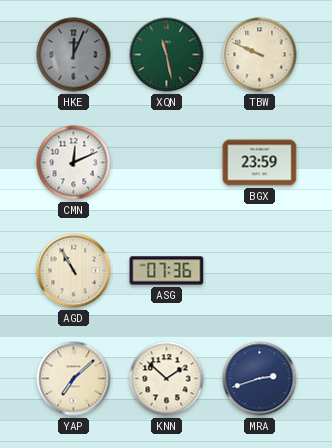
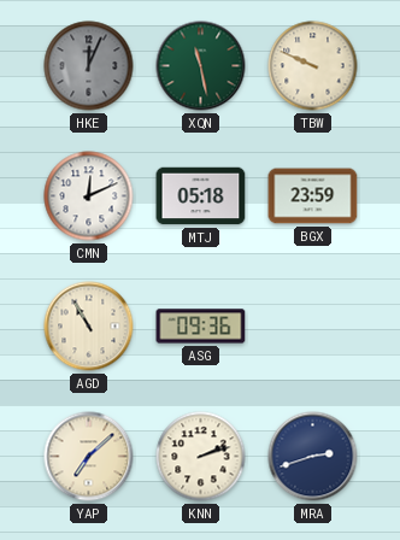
MTJ: none -> 05:18 (201, 196)
ASG: 07:36 -> 09:36 (201, 327)
KNN: 1:52 -> 2:12 (201, 457)
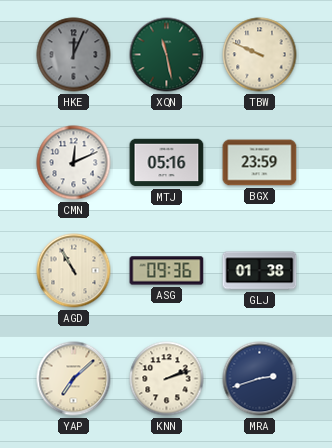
MTJ: 05:18 -> 05:16 (167, 163)
GLJ: none -> 01:38 (260, 271)
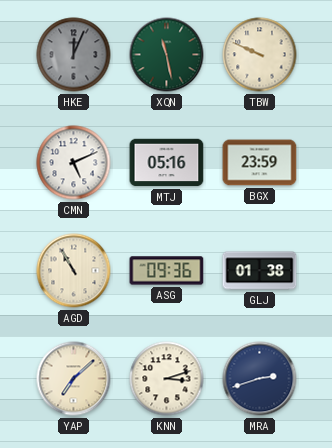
CMN: 12:11 -> 5:11 (74, 163)
KNN: 2:12 -> 3:12 (167, 379)
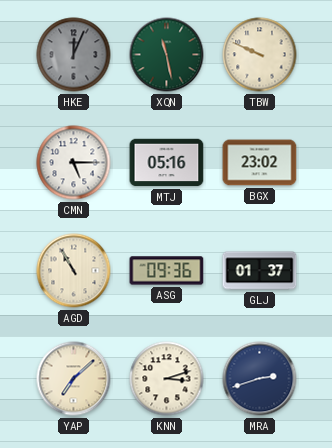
CMN: 5:11 -> 5:15 (74, 163)
BGX: 23:59 -> 23:02 (260, 163)
GLJ: 01:38 -> 01:37 (260, 271)
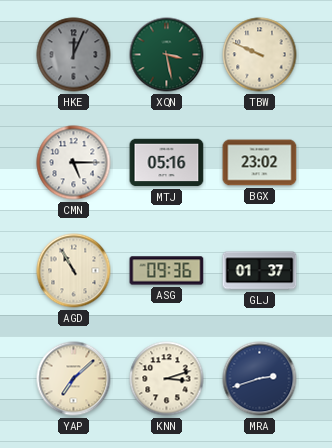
XQN: 11:28 -> 3:28 (167, 55)
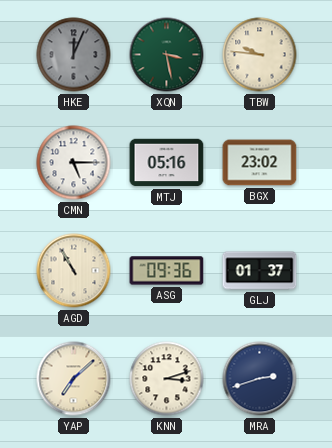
TBW: 9:49 -> 9:46 (260, 55)
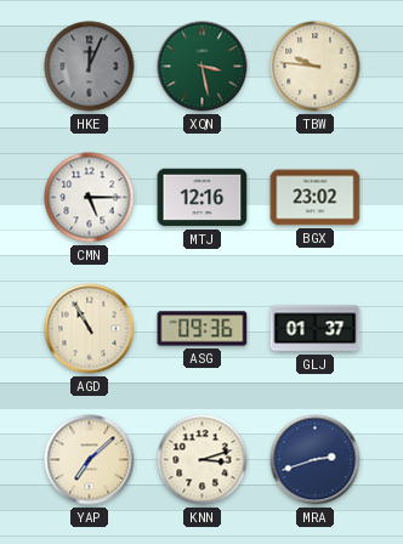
MTJ: 05:16 -> 12:16 (203, 198)
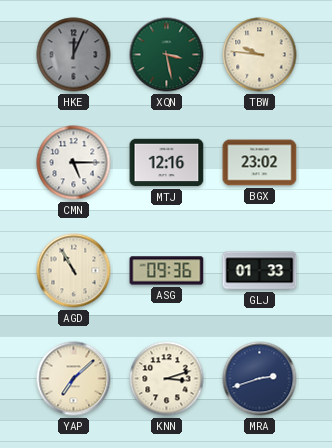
GLJ: 01:37 -> 01:33 (260, 271)
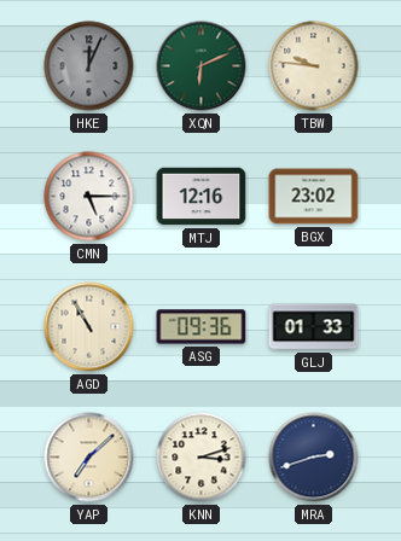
XQN: 3:28 -> 6:11 (202, 66)
